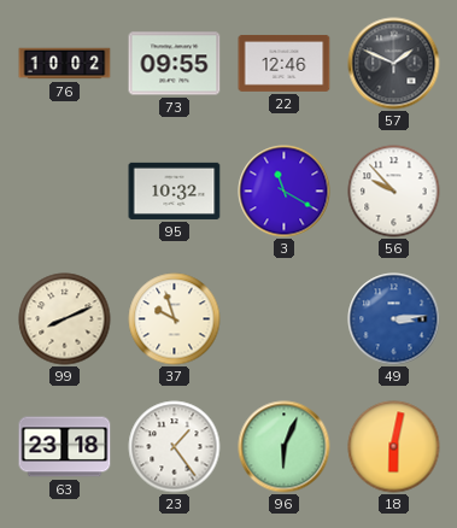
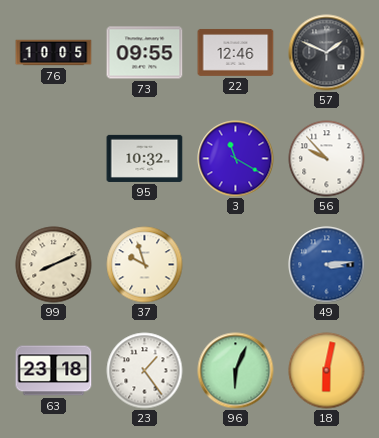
76: 10:02 -> 10:05 (54, 53)
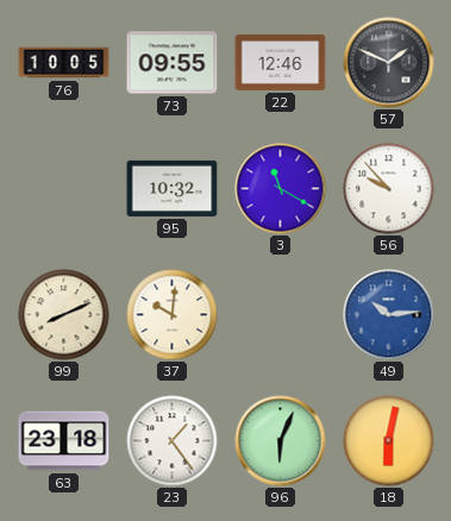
37: 9:57 -> 10:01 (173, 315)
49: 3:14 -> 10:14 (389, 315)
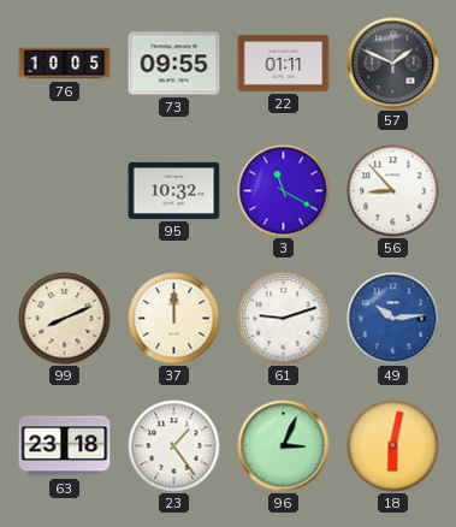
22: 12:46 -> 01:11 (284, 63)
56: 9:53 -> 8:53 (393, 191)
37: 10:01 -> 12:00 (174, 319)
61: none -> 9:12 (284, 319)
96: 6:04 -> 3:04 (284, 446)
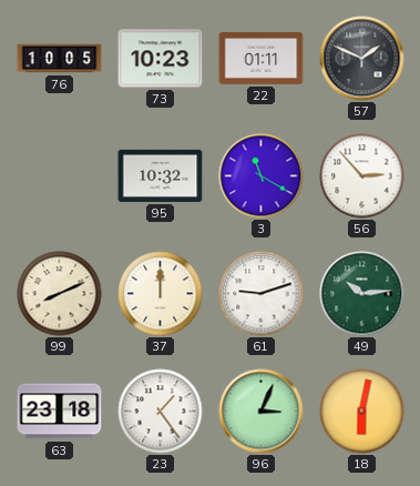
73: 09:55 -> 10:23 (161, 59)
56: 8:53 -> 2:53 (362, 176)
49 dial: blue -> green (362, 294)
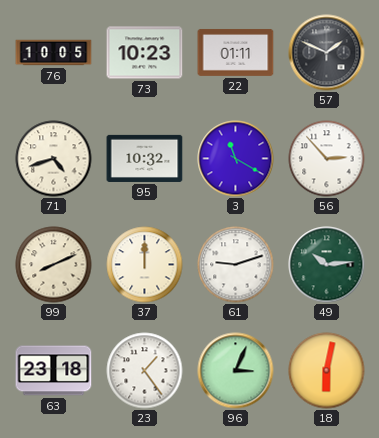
71: none -> 4:42 (54, 159)
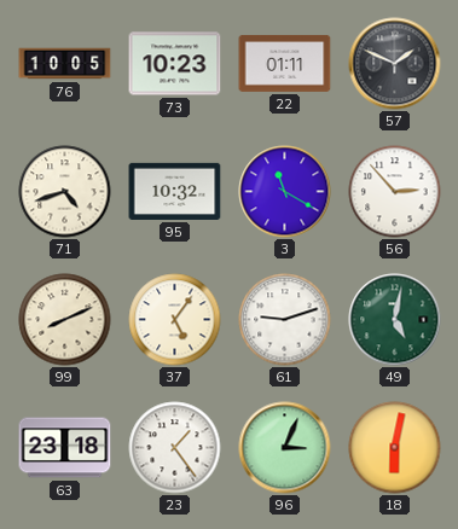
37: 12:00 -> 5:06 (175, 320)
49: 10:14 -> 5:02 (395, 320)
